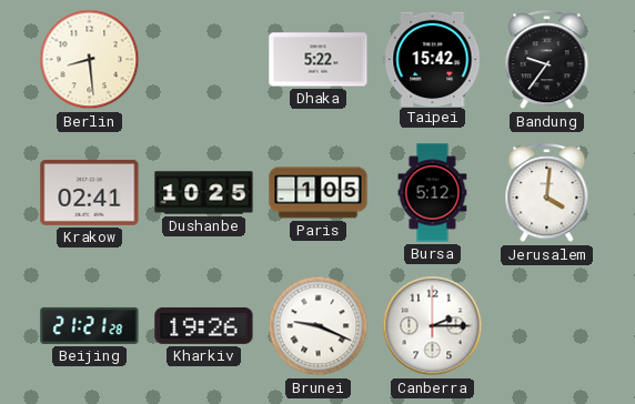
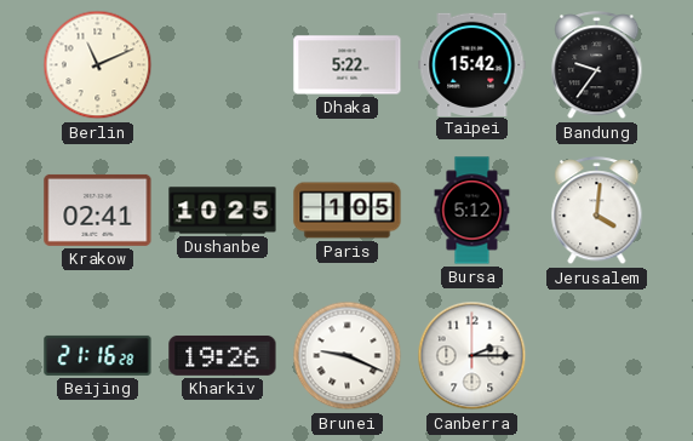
Berlin: 8:29 -> 11:11 (98, 65)
Beijing: 21:21 -> 21:16 (98, 355)
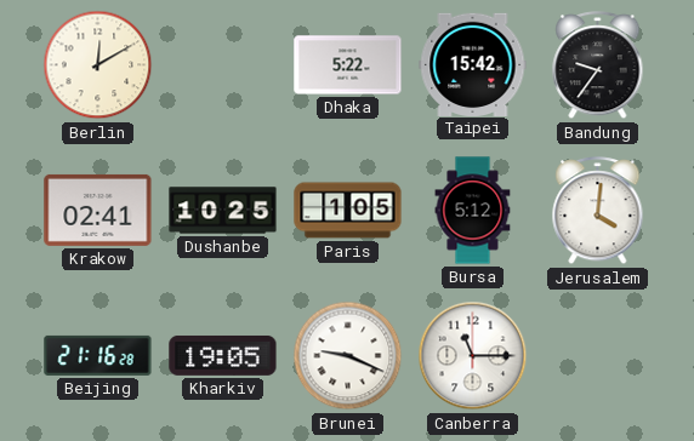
Berlin: 11:11 -> 12:10 (98, 65)
Kharkiv: 19:26 -> 19:05 (223, 355)
Canberra: 2:15 -> 11:15 (473, 356)
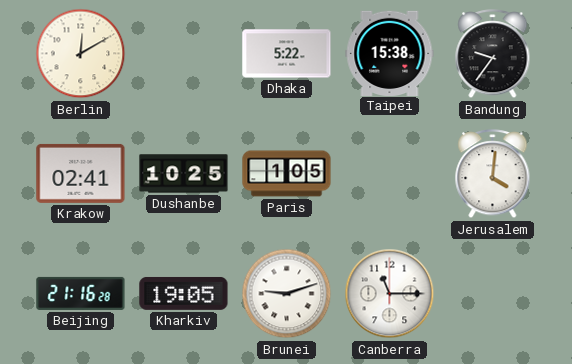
Taipei: 15:42 -> 15:38 (390, 53)
Bursa: 5:12 -> none (473, 211)
Brunei: 9:19 -> 9:12 (287, 294)
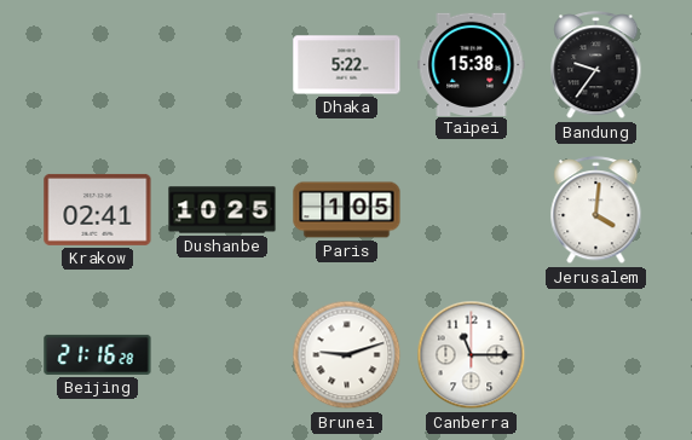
Berlin: 12:10 -> none (81, 54)
Kharkiv: 19:05 -> none (184, 293)
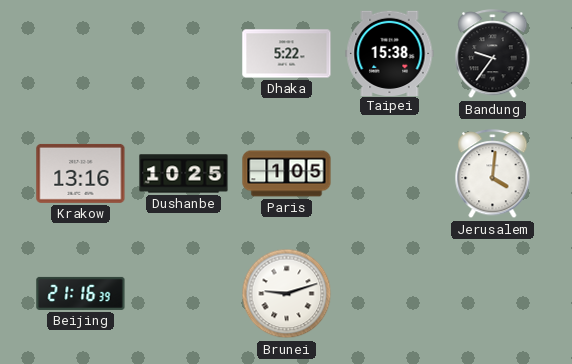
Krakow: 02:41 -> 13:16 (81, 173)
Beijing: 21:16:28 -> 21:16:39 (81, 293)
Canberra: 11:15 -> none (472, 355)
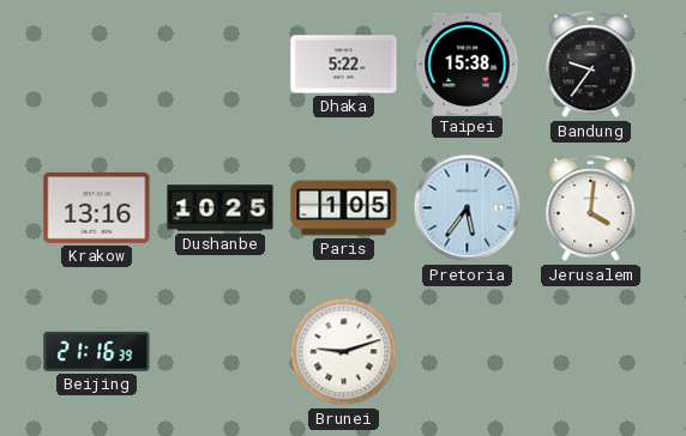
Pretoria: none -> 5:36 (468, 208)
